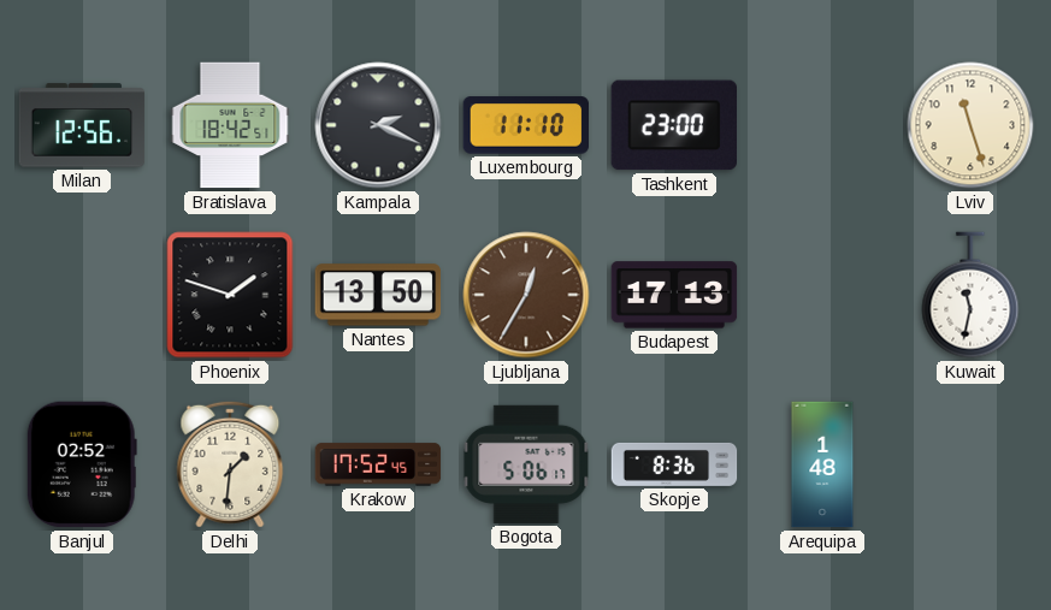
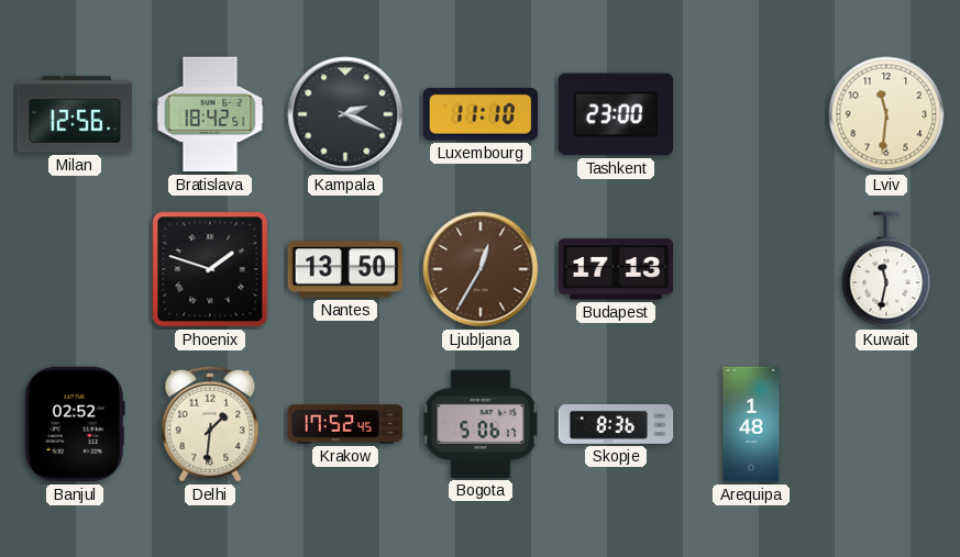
Lviv: 11:27 -> 11:31 (886, 114)
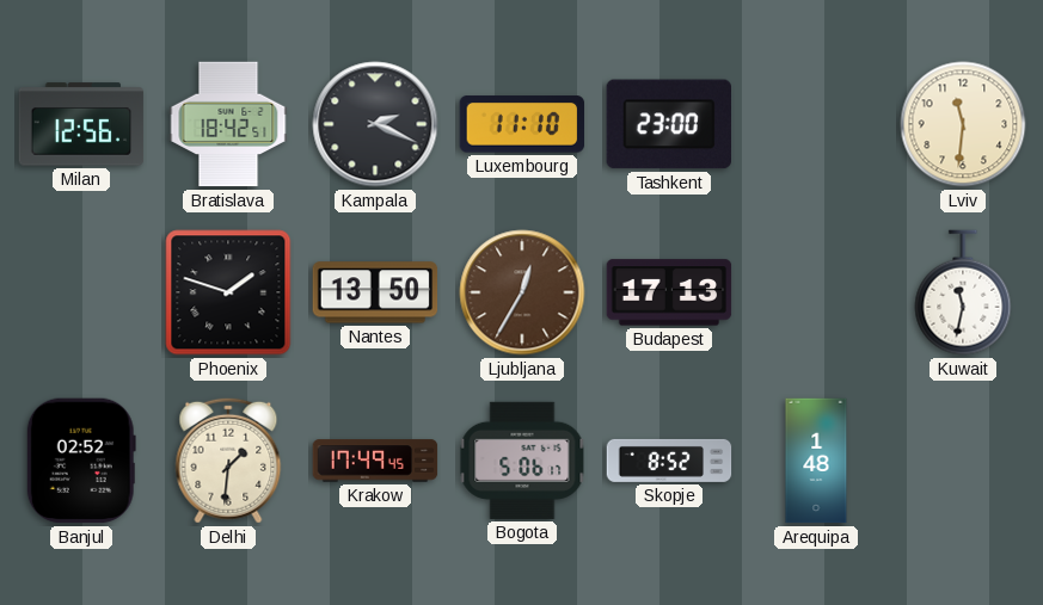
Krakow: 17:52 -> 17:49 (375, 461)
Skopje: 8:36 -> 8:52 (669, 461)
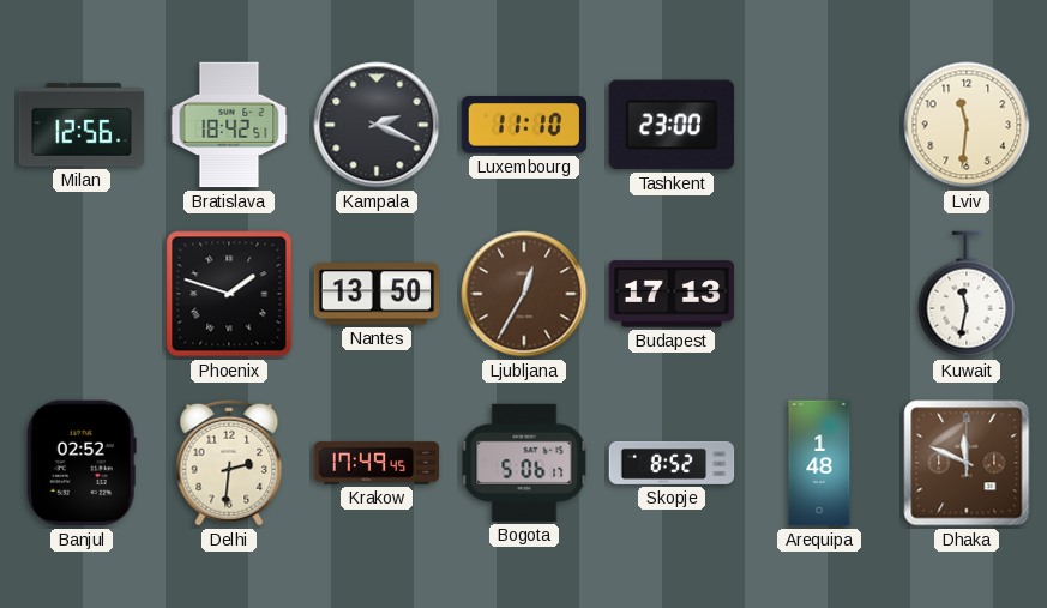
Delhi: 1:31 -> 2:31 (229, 463)
Dhaka: none -> 11:49 (967, 463)
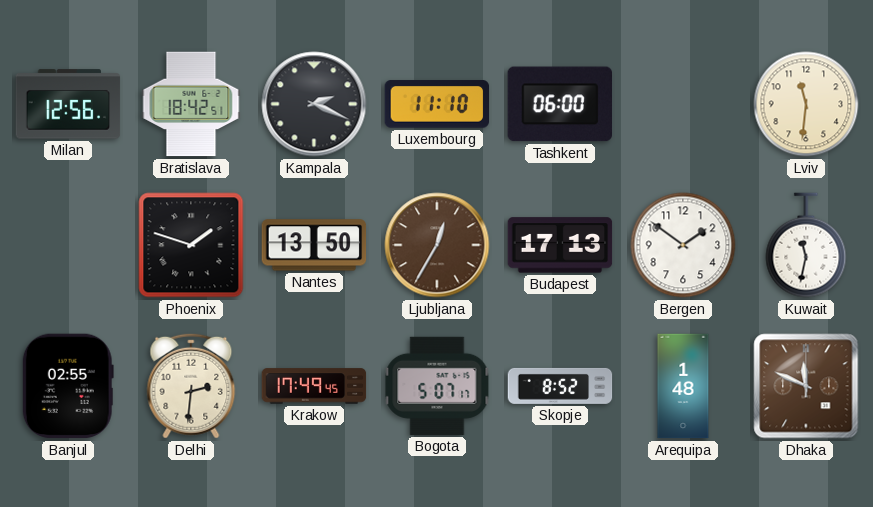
Tashkent: 23:00 -> 06:00 (559, 104)
Bergen: none -> 1:51 (683, 245)
Banjul: 02:52 -> 02:55 (68, 386)
Bogota: 5:06 -> 5:07 (437, 386)
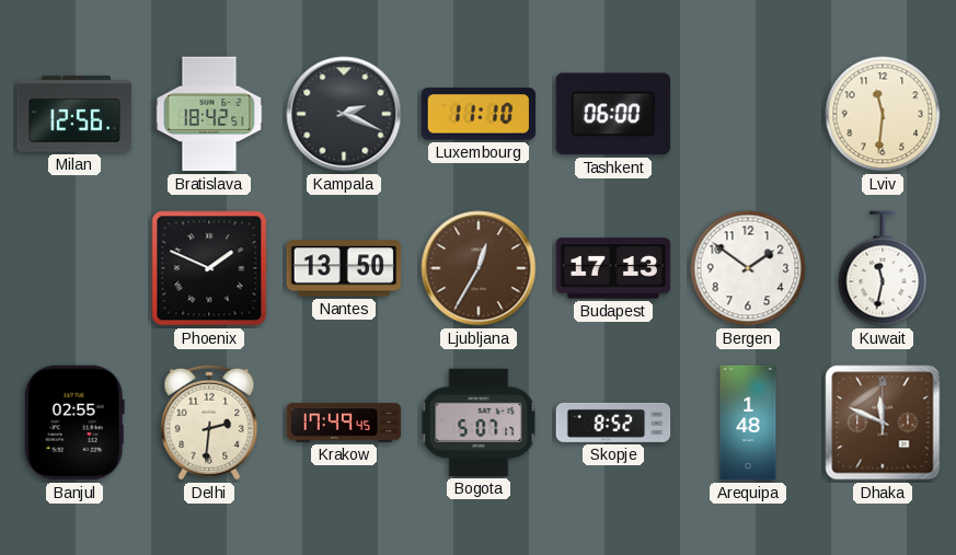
Phoenix: 1:48 -> 1:49 (209, 268)
